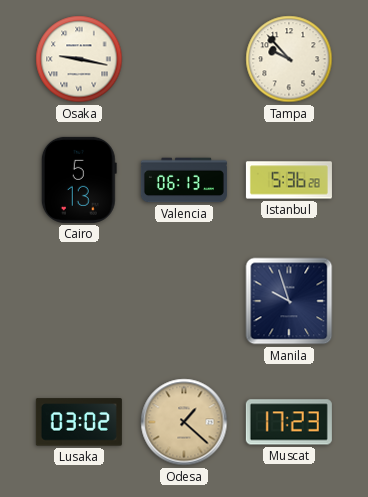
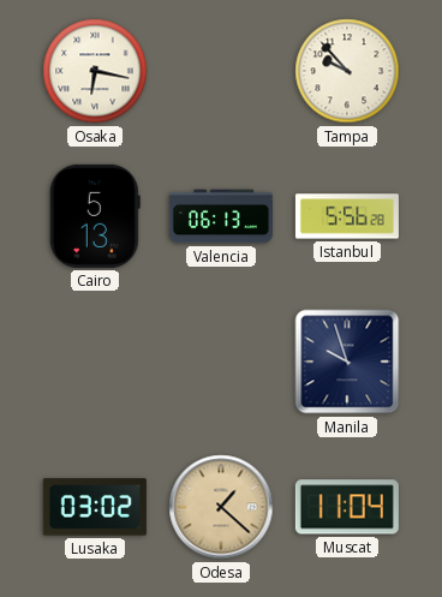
Osaka: 9:17 -> 6:17 (95, 71)
Istanbul: 5:36 -> 5:56 (347, 216)
Muscat: 17:23 -> 11:04 (347, 507)
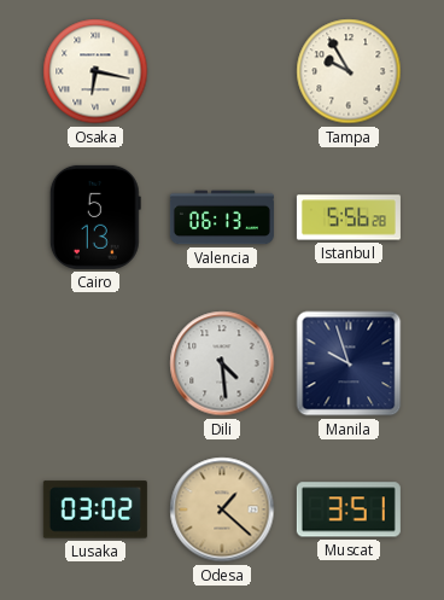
Tampa: 9:53 -> 9:55 (349, 71)
Dili: none -> 4:29 (222, 363)
Muscat: 11:04 -> 3:51 (349, 509)
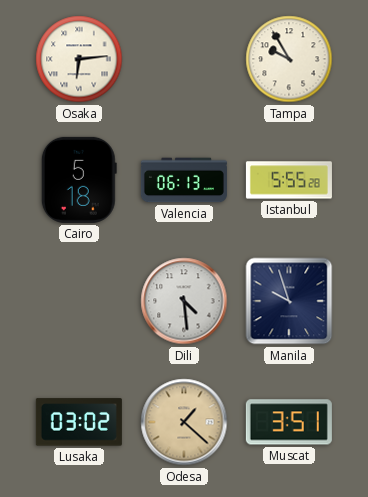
Osaka: 6:17 -> 6:14 (79, 59)
Cairo: 5:13 -> 5:18 (79, 180)
Istanbul: 5:56 -> 5:55 (289, 180)
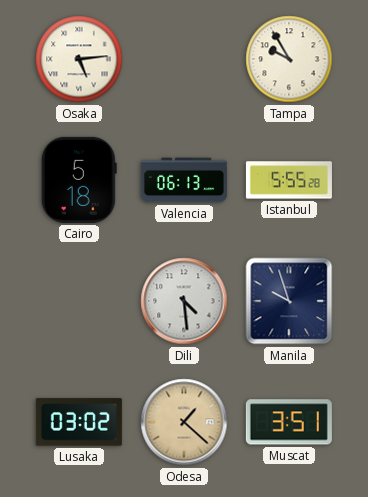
Osaka: 6:14 -> 5:14 (79, 59)
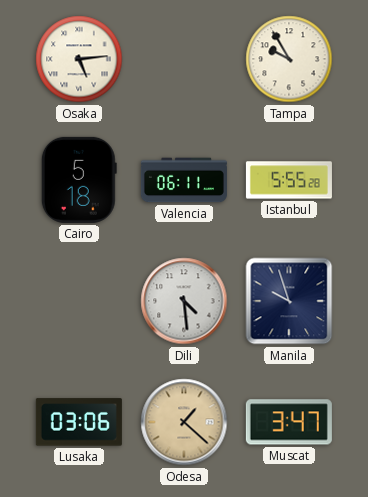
Valencia: 06:13 -> 06:11 (184, 180)
Lusaka: 03:02 -> 03:06 (79, 422)
Muscat: 3:51 -> 3:47 (289, 422)
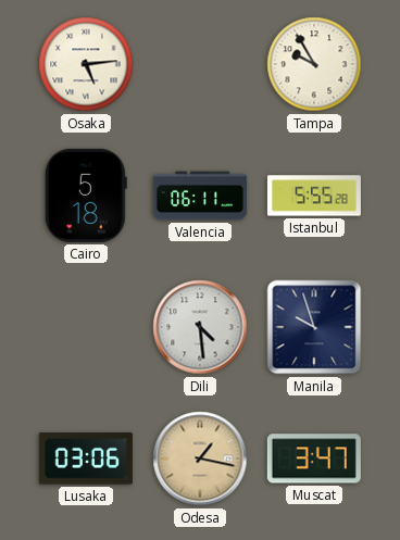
Odesa: 1:22 -> 1:17 (200, 459)
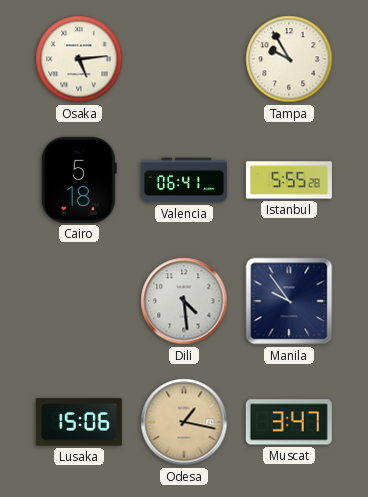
Valencia: 06:11 -> 06:41 (184, 180)
Manila: 9:57 -> 9:54 (289, 301)
Lusaka: 03:06 -> 15:06 (79, 422)
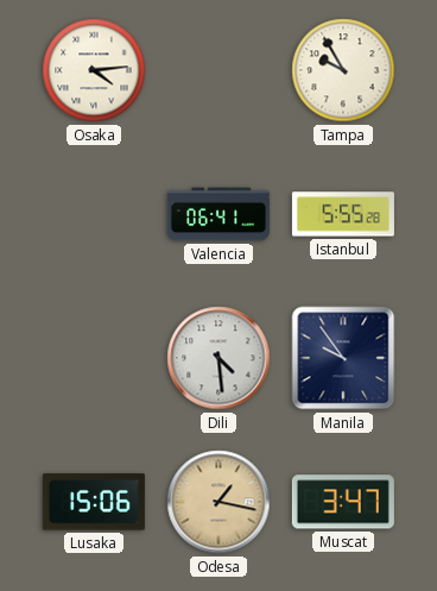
Osaka: 5:14 -> 4:14 (94, 70)
Cairo: 5:18 -> none (79, 180)
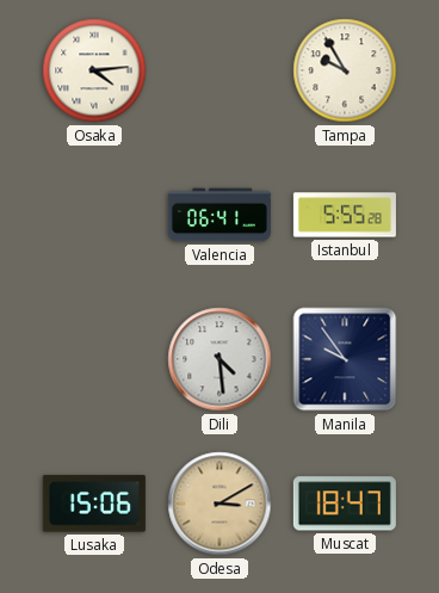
Odesa: 1:17 -> 3:10 (219, 504)
Muscat: 3:47 -> 18:47 (345, 504)
